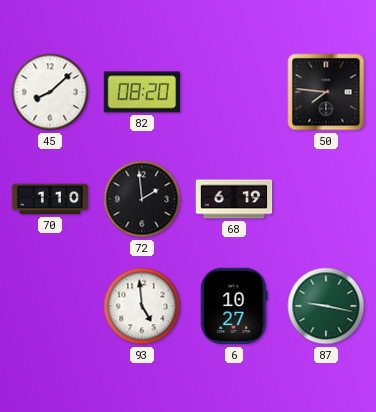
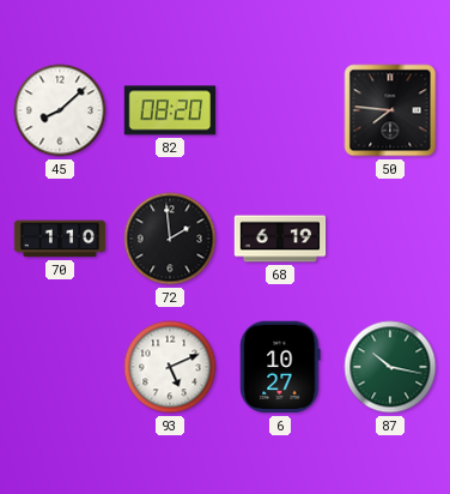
93: 4:59 -> 5:11 (170, 367)
87: 9:17 -> 10:17 (390, 367)
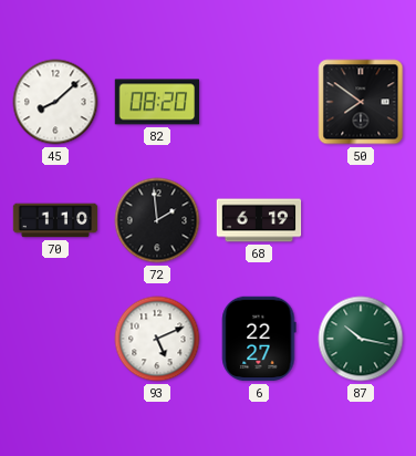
50: 7:46 -> 7:51 (361, 102)
6: 10:27 -> 22:27 (259, 339)
